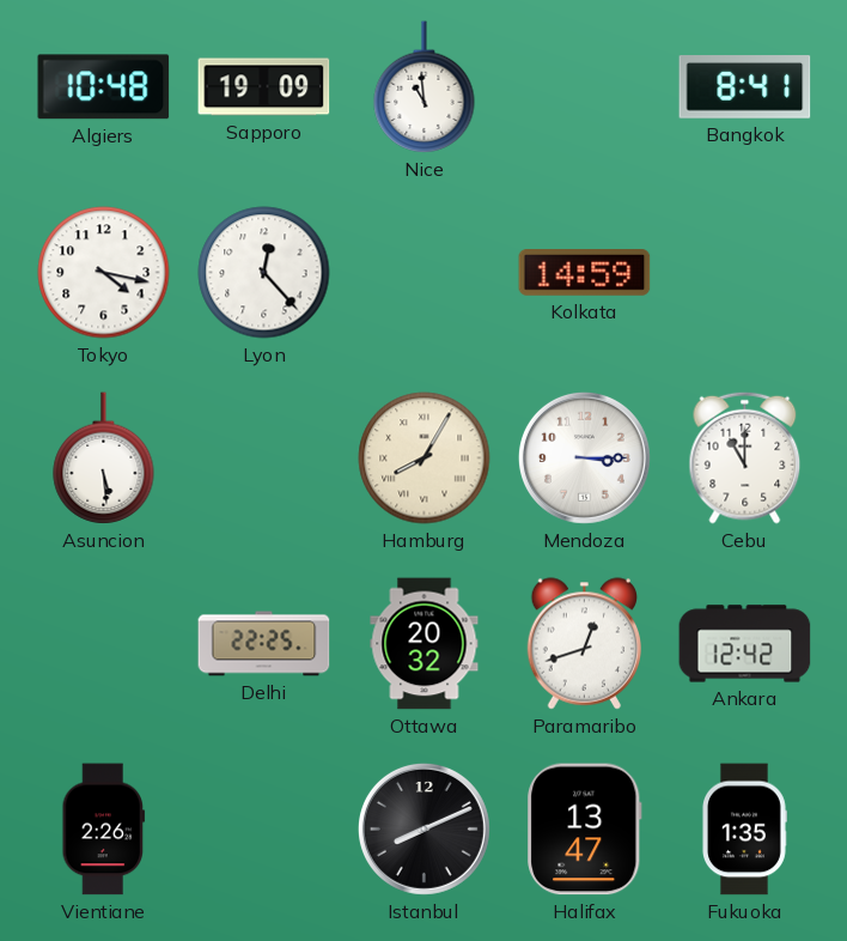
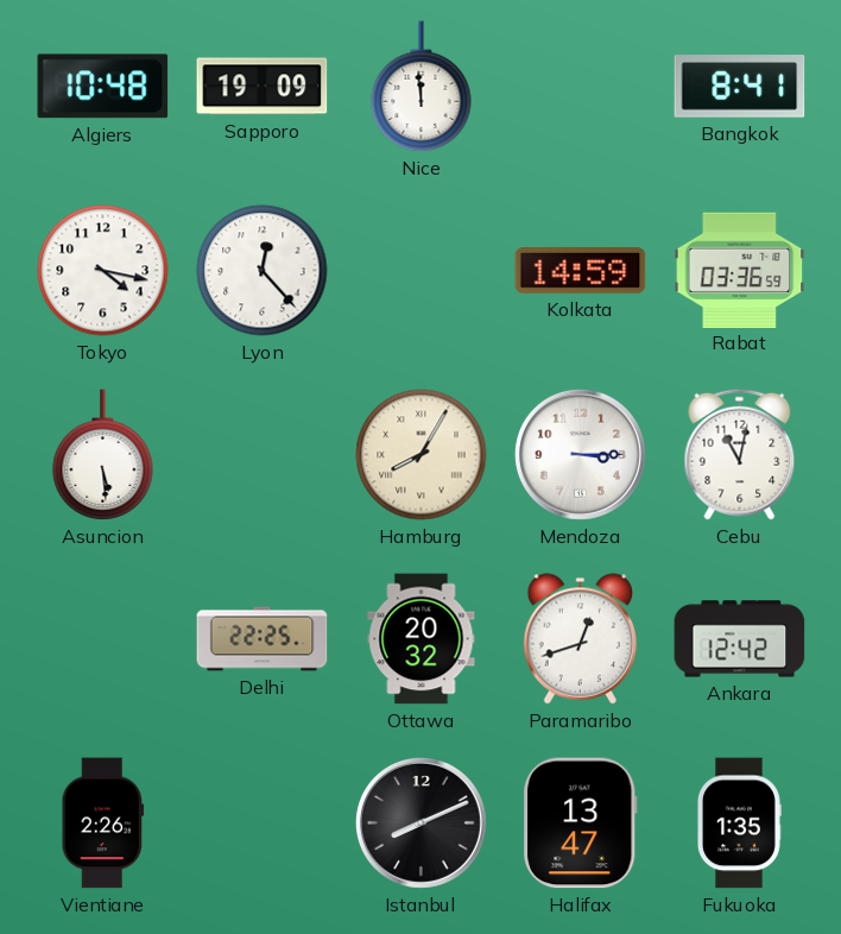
Nice: 10:59 -> 11:59 (422, 87)
Rabat: none -> 03:36 (740, 270)
Cebu: 11:00 -> 11:02 (740, 454)
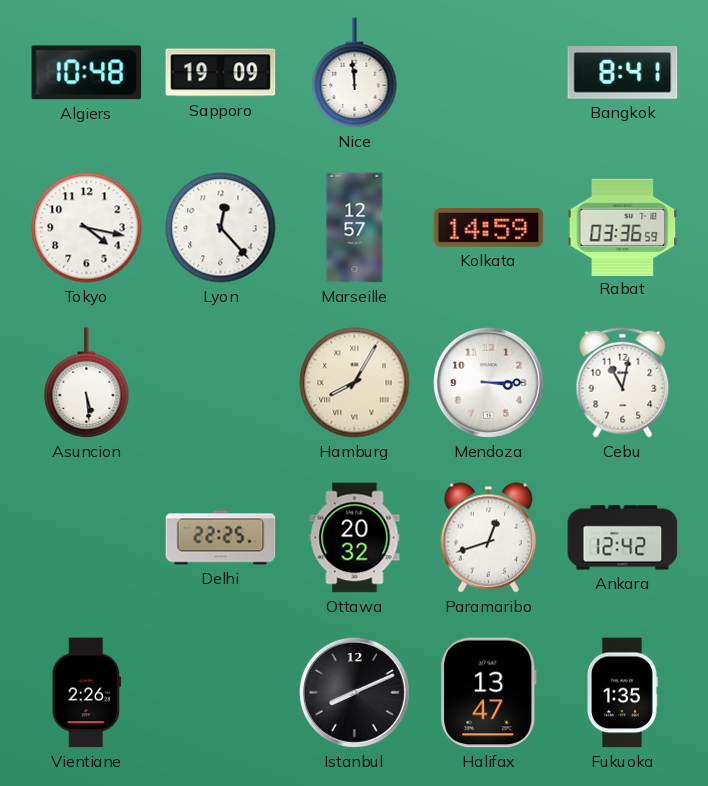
Marseille: none -> 12:57 (355, 228)
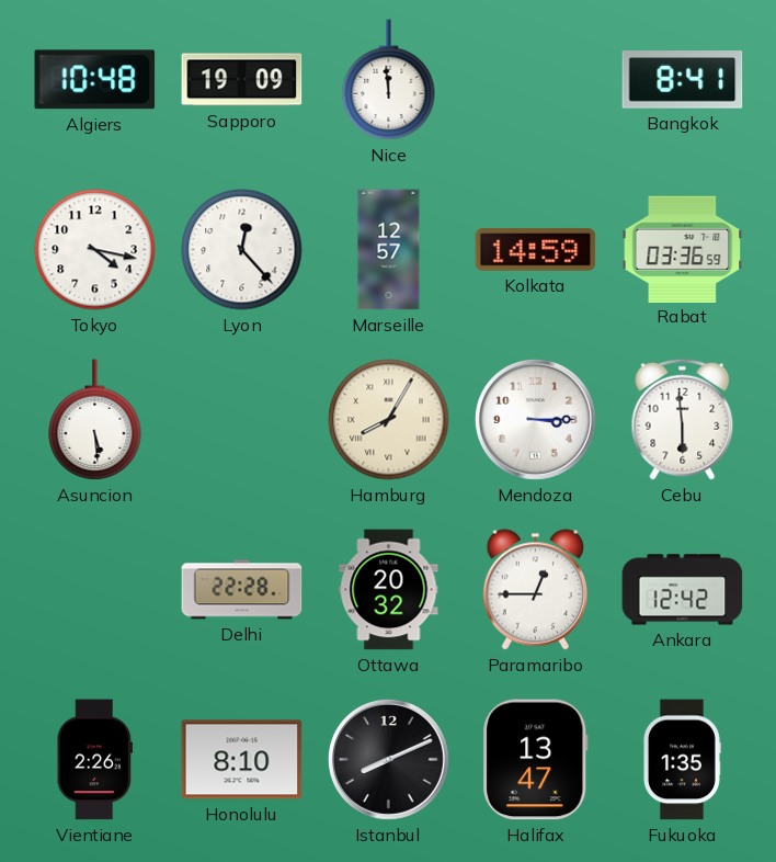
Cebu: 11:02 -> 5:59 (683, 419)
Delhi: 22:25 -> 22:28 (242, 590)
Paramaribo: 12:42 -> 12:45 (535, 590)
Honolulu: none -> 8:10 (242, 760)
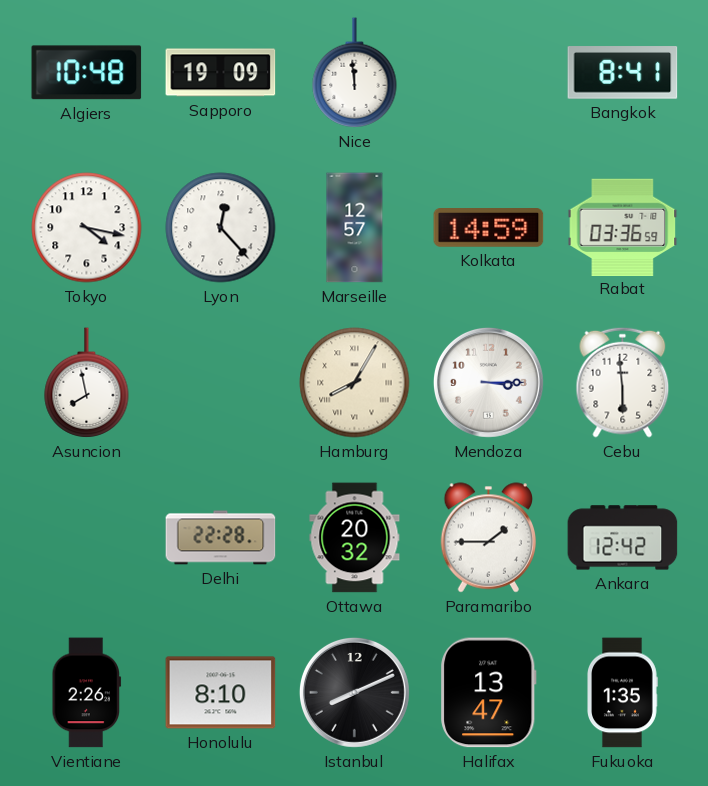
Asuncion: 5:29 -> 7:58 (87, 383)
Paramaribo: 12:45 -> 1:45 (488, 538)
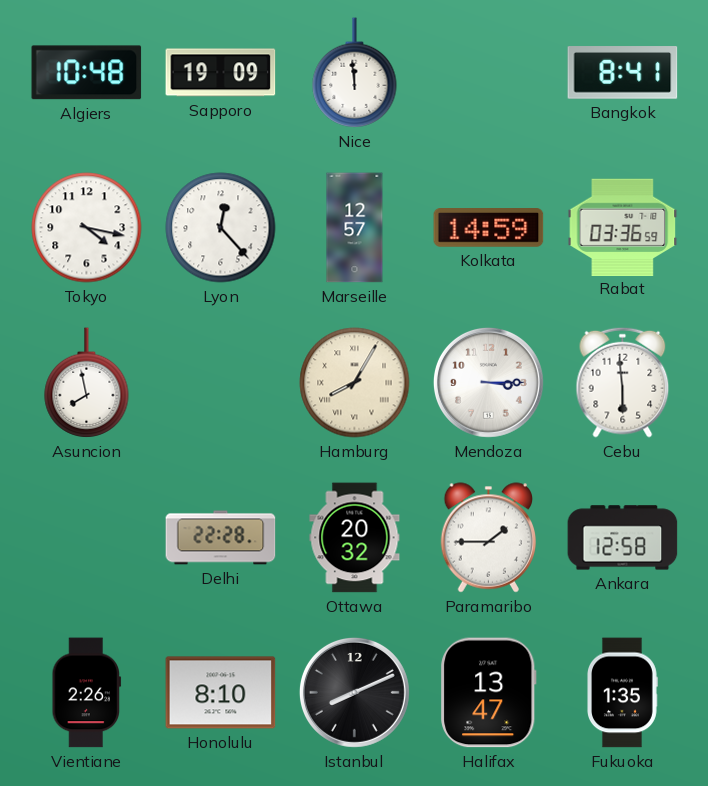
Ankara: 12:42 -> 12:58 (623, 538)
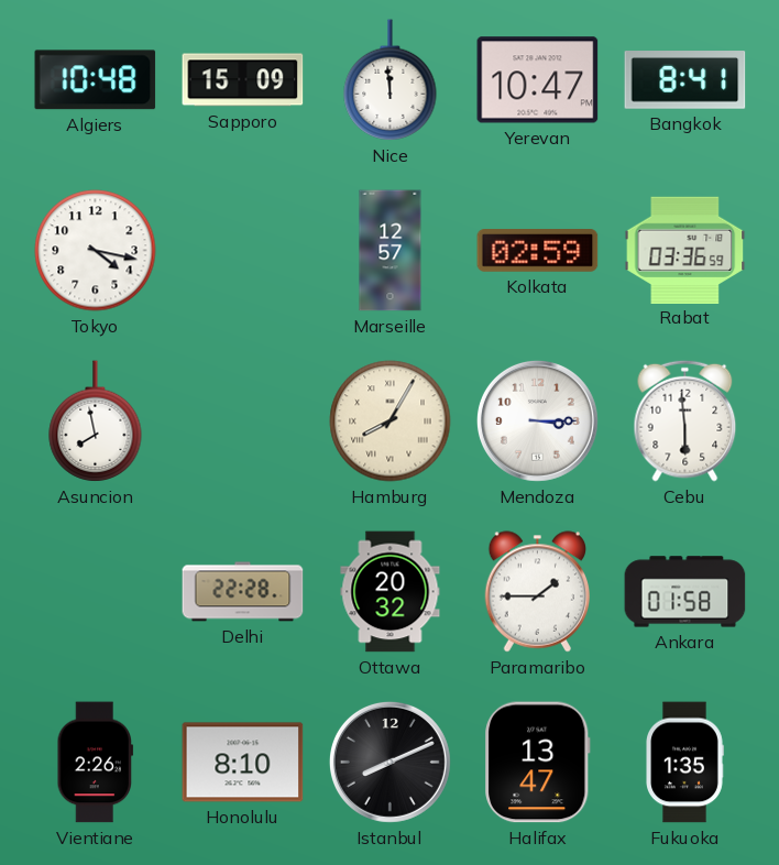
Sapporo: 19:09 -> 15:09 (243, 80)
Yerevan: none -> 10:47 (538, 80)
Lyon: 12:23 -> none (221, 228)
Kolkata: 14:59 -> 02:59 (538, 251)
Ankara: 12:58 -> 01:58 (685, 592)
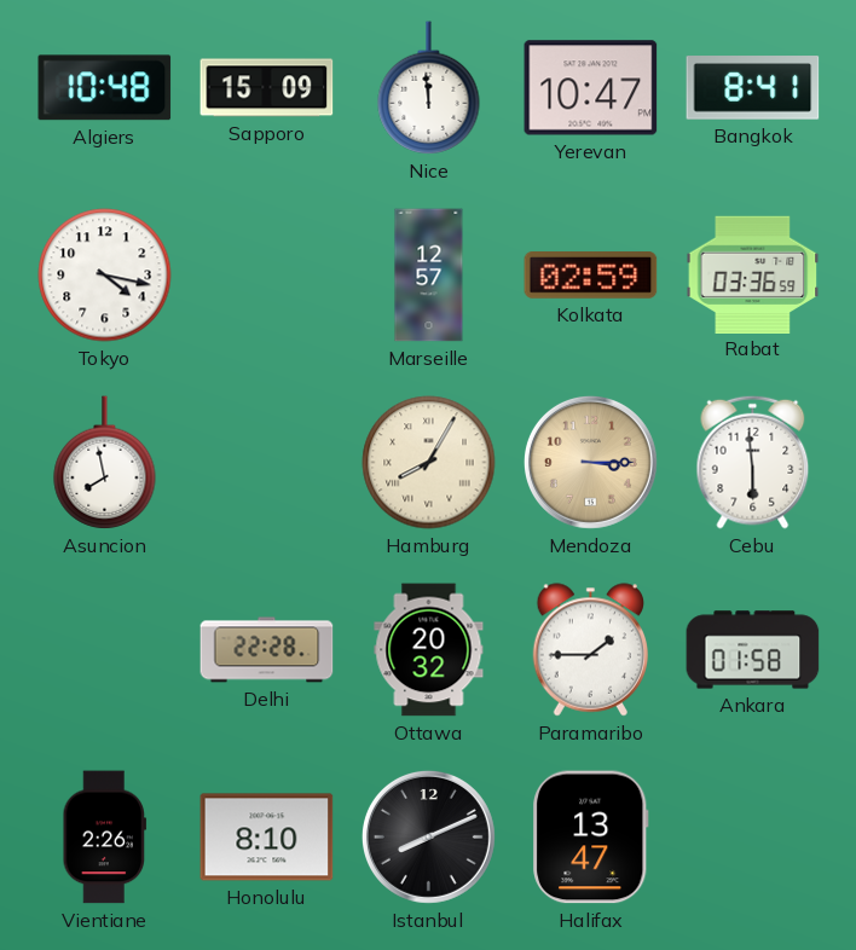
Mendoza dial: white -> champagne (590, 462)
Fukuoka: 1:35 -> none (685, 763)
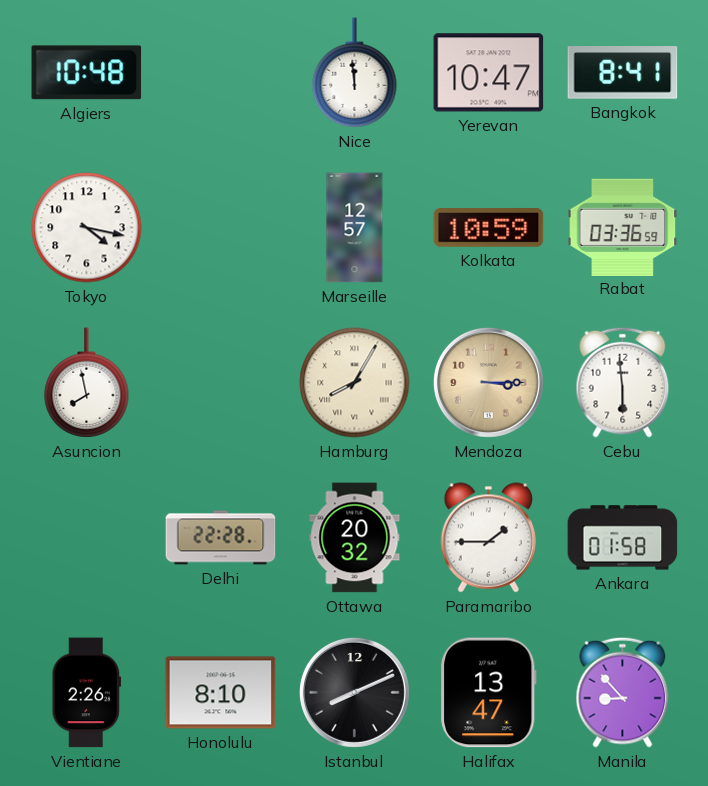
Sapporo: 15:09 -> none (267, 88)
Kolkata: 02:59 -> 10:59 (489, 228)
Manila: none -> 8:53 (623, 692)
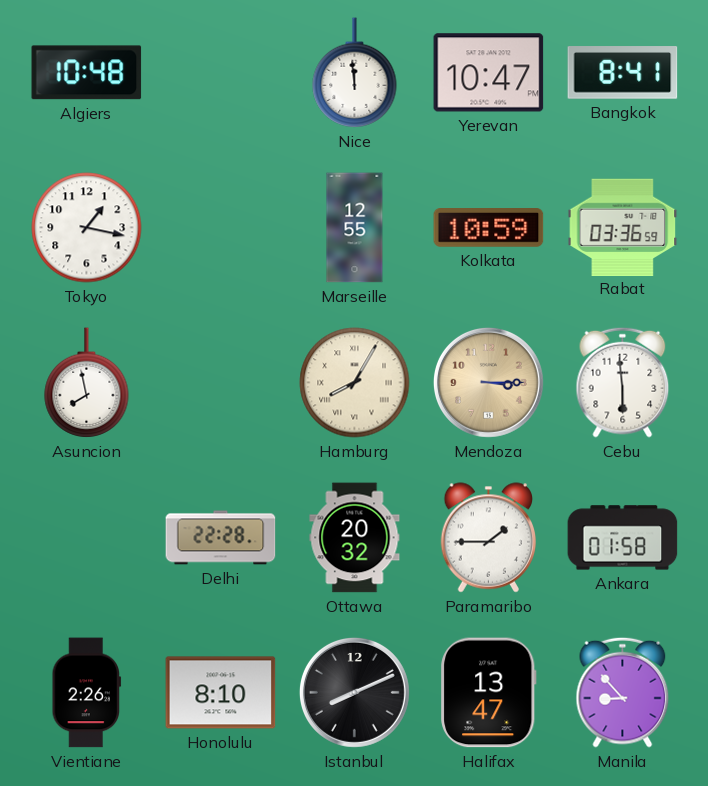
Tokyo: 4:17 -> 1:17 (87, 228)
Marseille: 12:57 -> 12:55 (355, 228)
